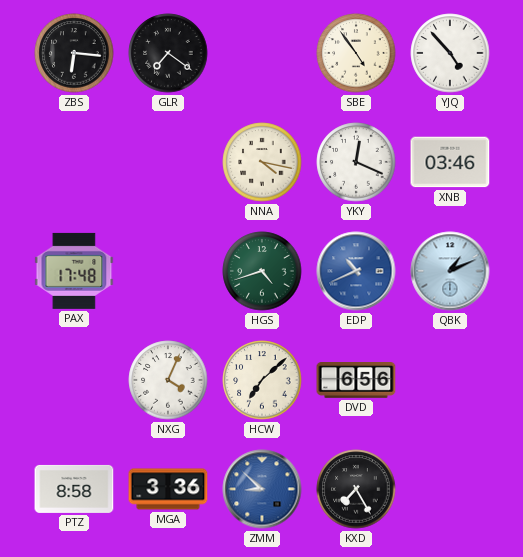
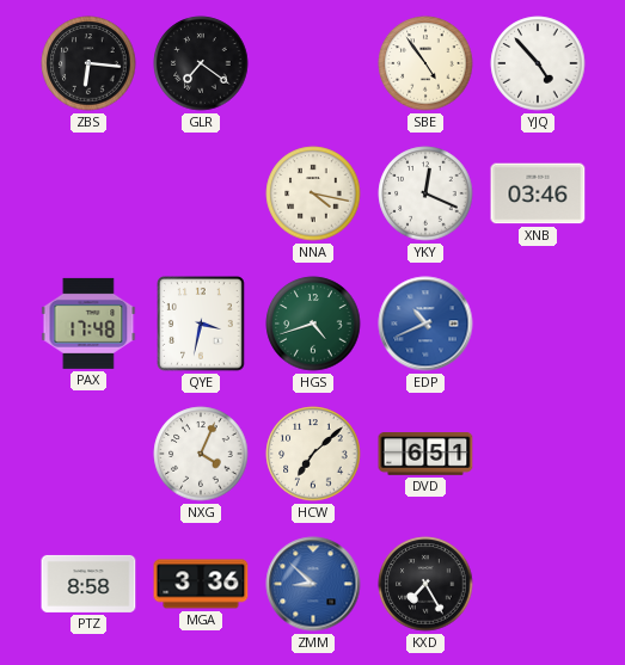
QYE: none -> 3:32 (202, 325)
QBK: 1:11 -> none (450, 271)
DVD: 6:56 -> 6:51 (425, 455)
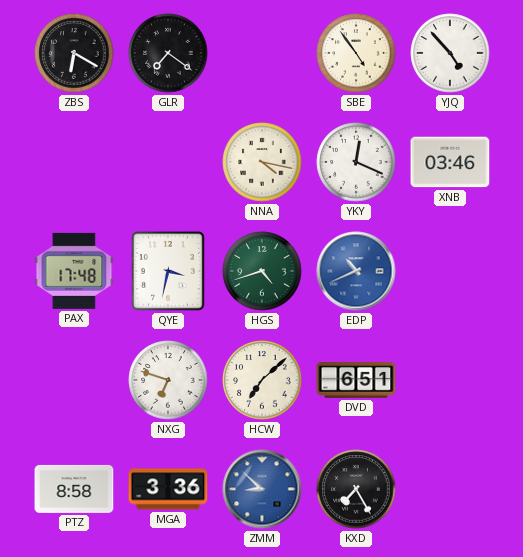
ZBS: 6:16 -> 6:20 (74, 53)
NXG: 4:04 -> 6:48 (168, 380)
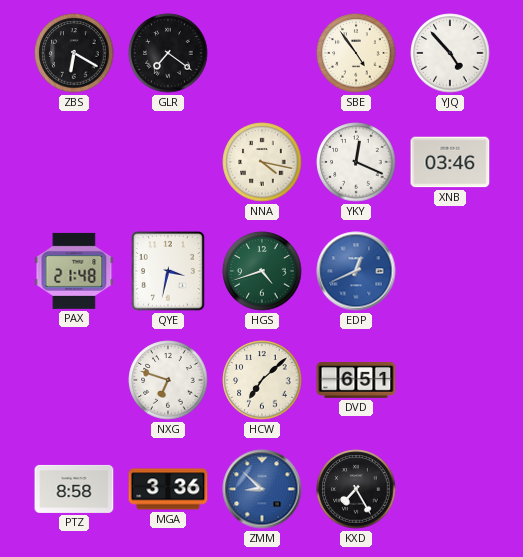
PAX: 17:48 -> 21:48 (74, 271)
EDP: 10:41 -> 12:41 (356, 271)
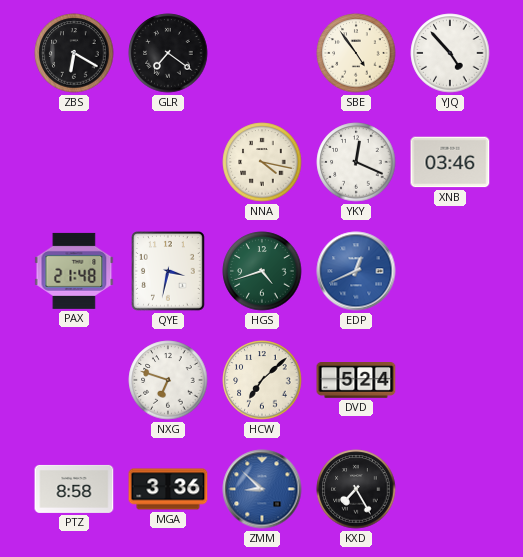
DVD: 6:51 -> 5:24 (356, 381)
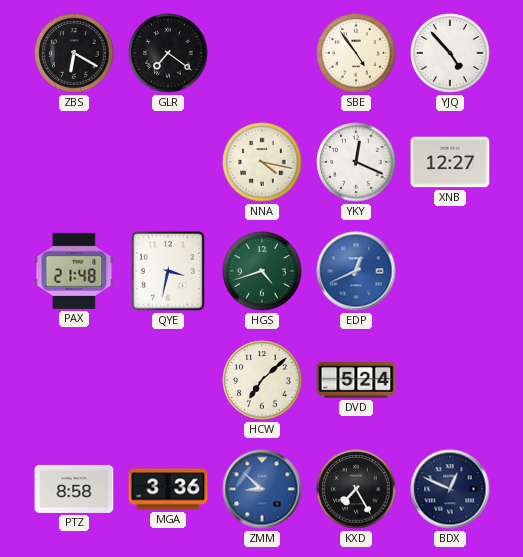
XNB: 03:46 -> 12:27 (450, 162)
NXG: 6:48 -> none (168, 380)
BDX: none -> 12:49 (450, 489)
